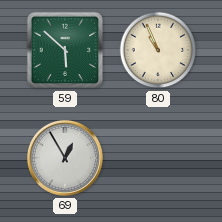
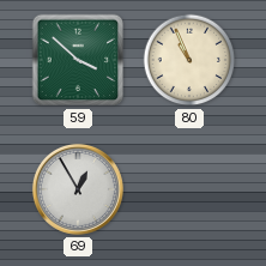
59: 5:52 -> 3:52 (78, 60)
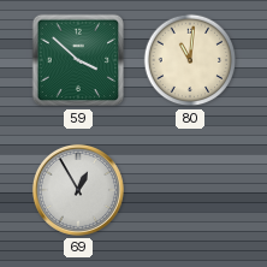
80: 10:56 -> 11:01 (190, 60)
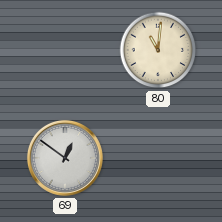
59: 3:52 -> none (78, 60)
69: 12:55 -> 12:51 (65, 158)
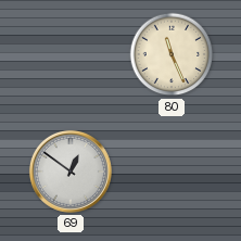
80: 11:01 -> 11:26 (172, 54)
